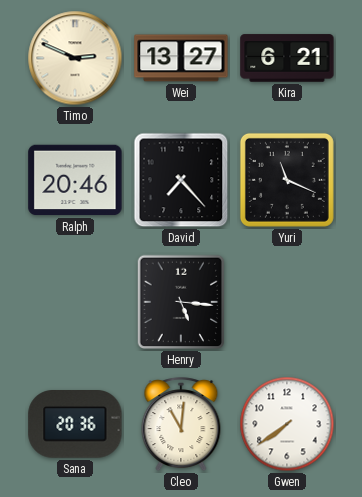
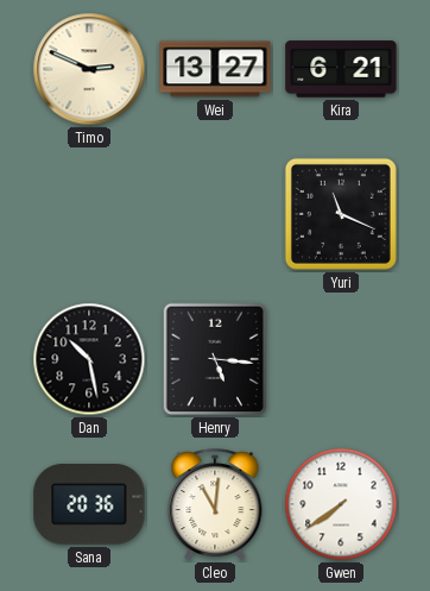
Ralph: 20:46 -> none (75, 180)
David: 7:23 -> none (181, 180)
Dan: none -> 10:28 (89, 359)
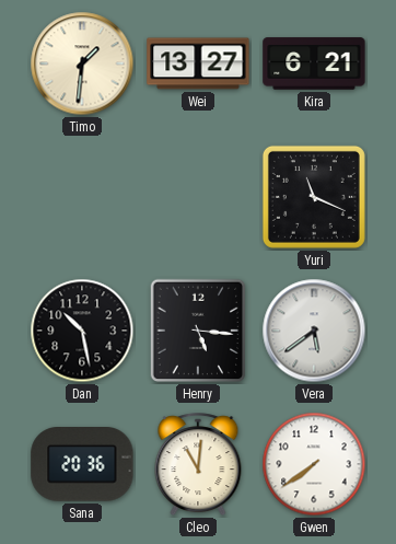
Timo: 2:49 -> 1:31 (82, 63)
Vera: none -> 5:39 (314, 331)
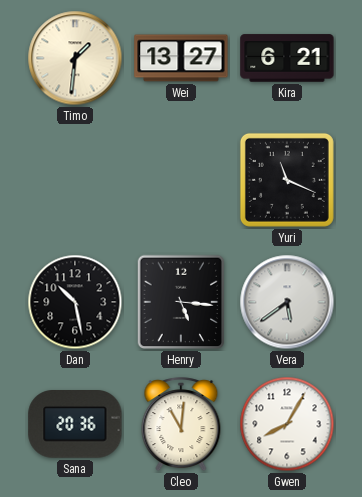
Gwen: 7:39 -> 8:05 (287, 424)
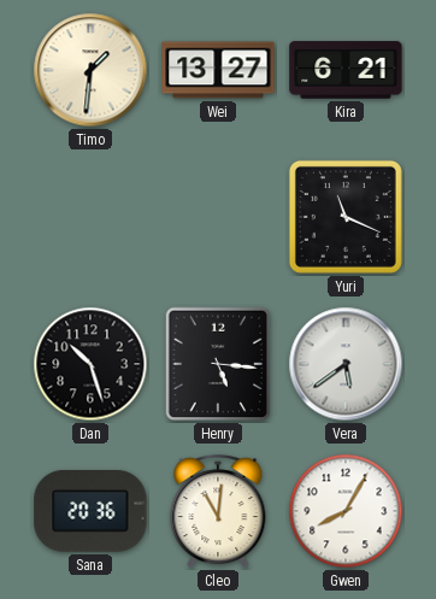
Dan: 10:28 -> 10:27 (90, 364)
